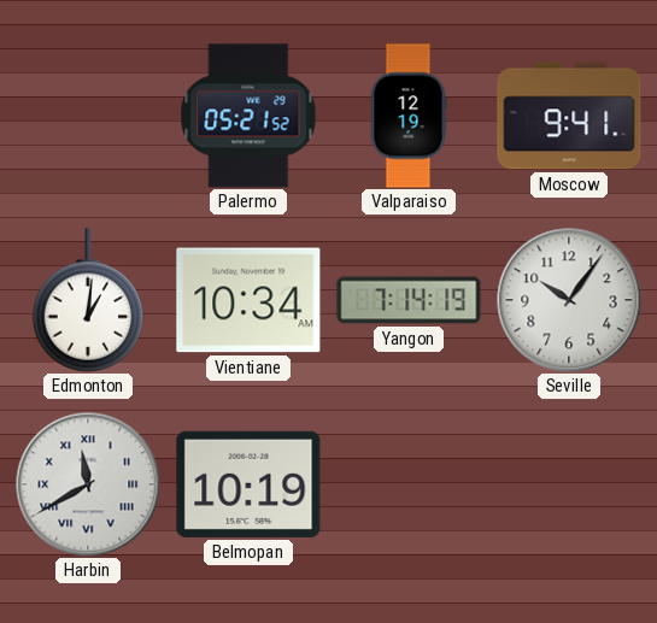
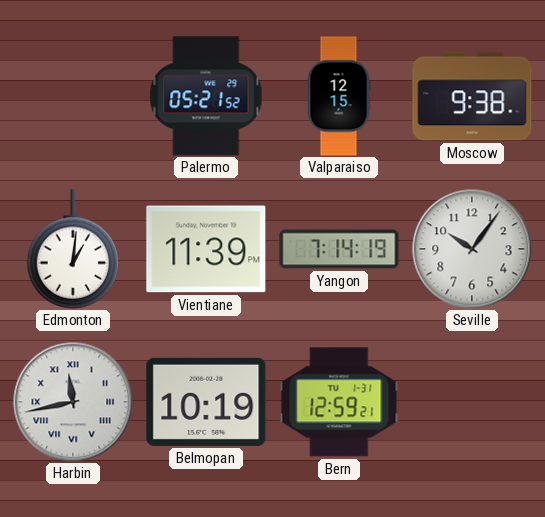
Valparaiso: 12:19 -> 12:15 (339, 96)
Moscow: 9:41 -> 9:38 (472, 96)
Vientiane: 10:34 -> 11:39 (206, 249)
Harbin: 11:40 -> 11:43 (73, 402)
Bern: none -> 12:59 (339, 402)
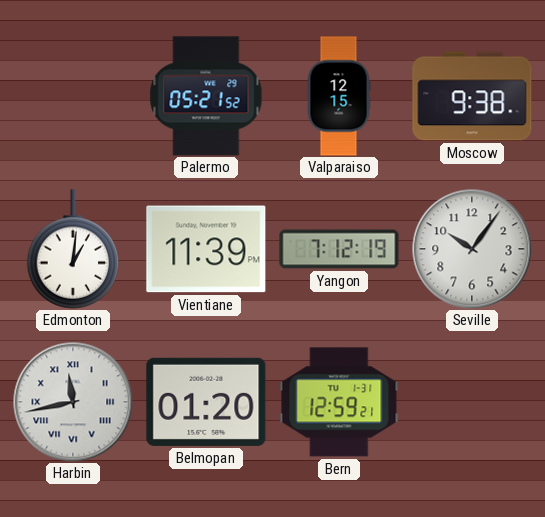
Yangon: 7:14 -> 7:12 (339, 249)
Belmopan: 10:19 -> 01:20 (206, 402)
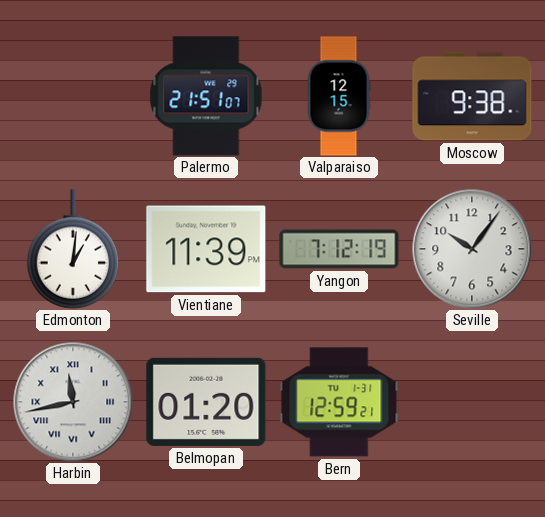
Palermo: 05:21 -> 21:51 (206, 96)
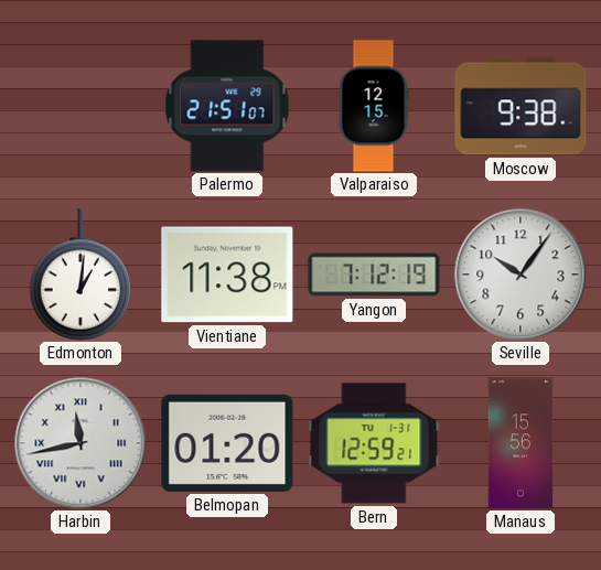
Vientiane: 11:39 -> 11:38 (227, 275)
Manaus: none -> 15:56 (520, 443)
